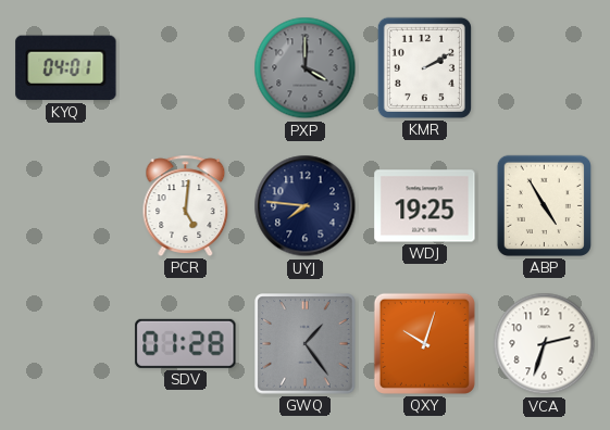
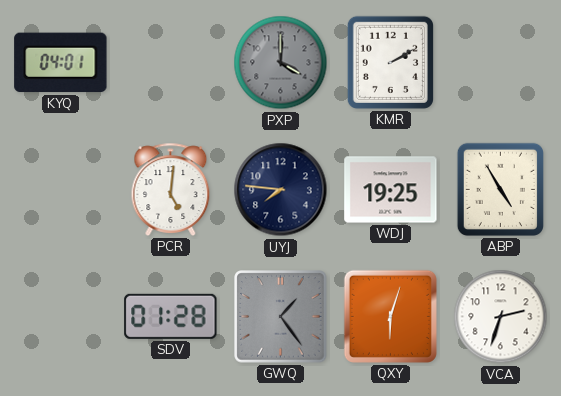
QXY: 10:03 -> 6:03 (390, 316)
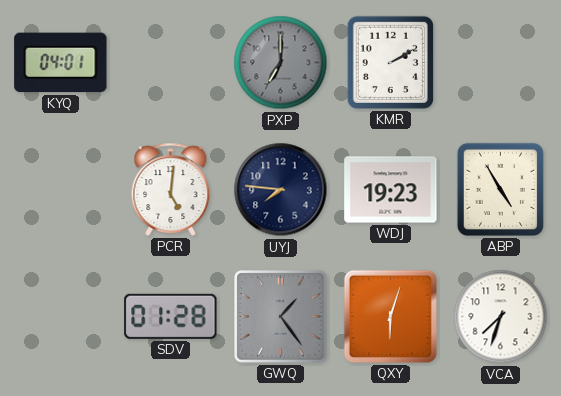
PXP: 4:00 -> 7:00 (281, 63)
WDJ: 19:25 -> 19:23 (391, 190)
VCA: 2:33 -> 7:33 (501, 317)
